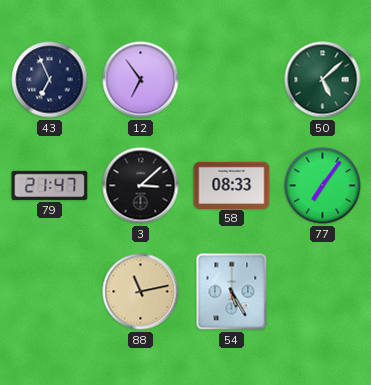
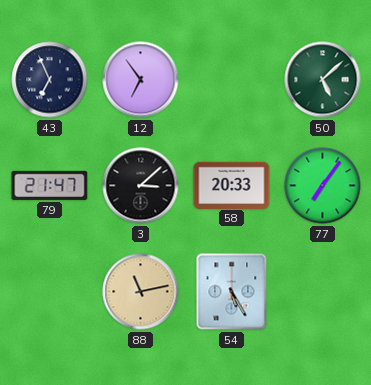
58: 08:33 -> 20:33 (232, 185)
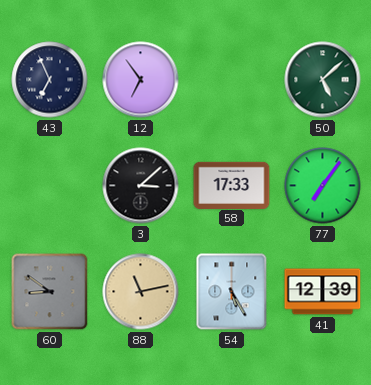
79: 21:47 -> none (50, 185)
58: 20:33 -> 17:33 (232, 185)
60: none -> 8:51 (50, 292)
41: none -> 12:39 (323, 292)
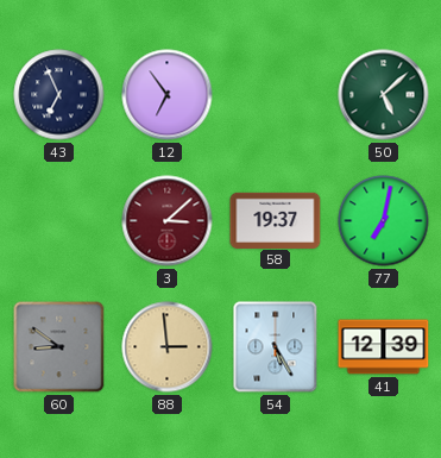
3 dial: black -> burgundy (168, 221)
58: 17:33 -> 19:37 (276, 220)
77: 7:06 -> 7:02 (384, 221)
88: 11:13 -> 2:59 (168, 347)
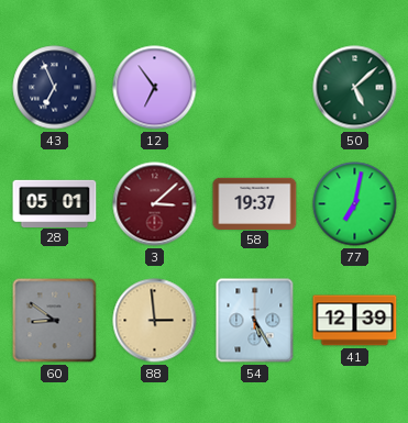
28: none -> 05:01 (55, 203)
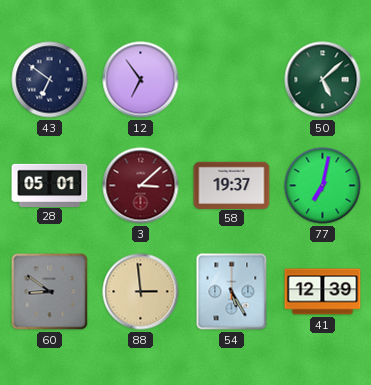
43: 6:56 -> 6:51 (50, 80)
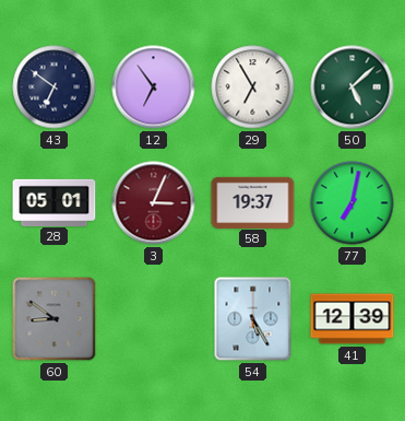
29: none -> 6:55 (253, 87)
3: 3:08 -> 3:04 (154, 203)
88: 2:59 -> none (141, 292)
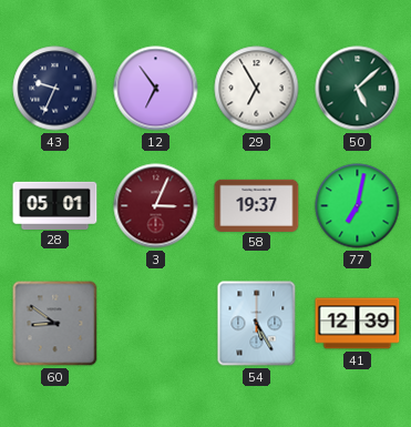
43: 6:51 -> 9:34 (55, 89)
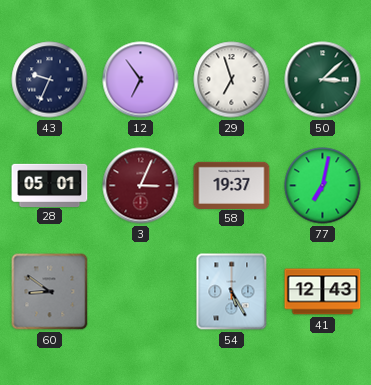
29: 6:55 -> 6:57 (232, 80)
50: 5:08 -> 3:08 (323, 80)
41: 12:39 -> 12:43 (323, 292)
